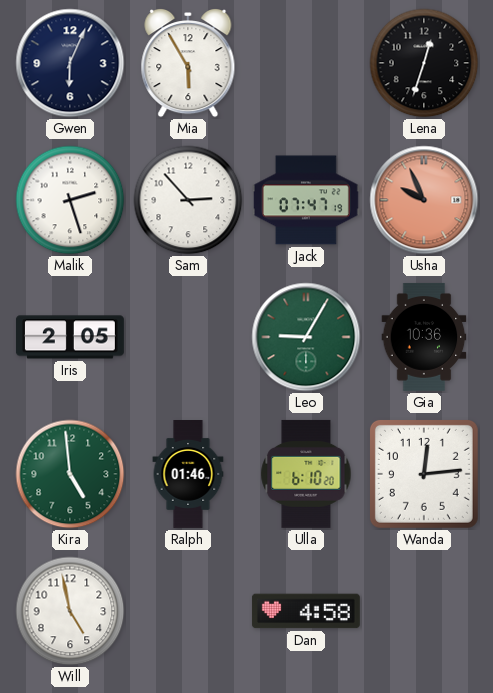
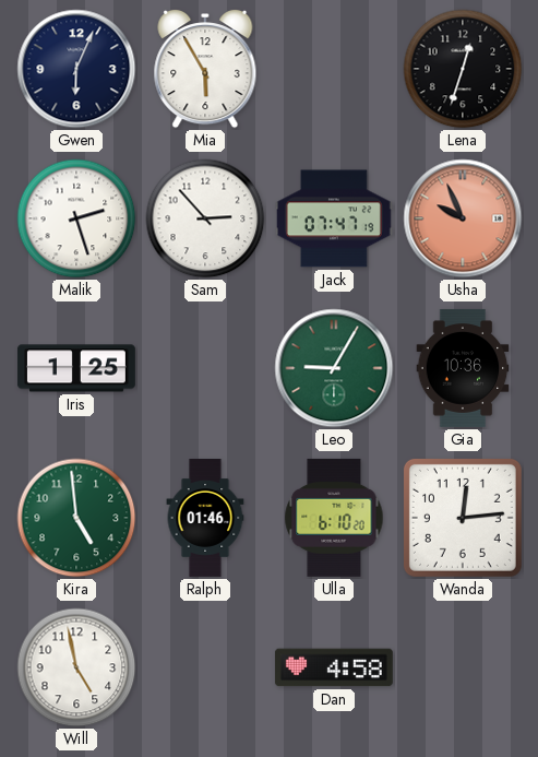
Iris: 2:05 -> 1:25 (76, 368)
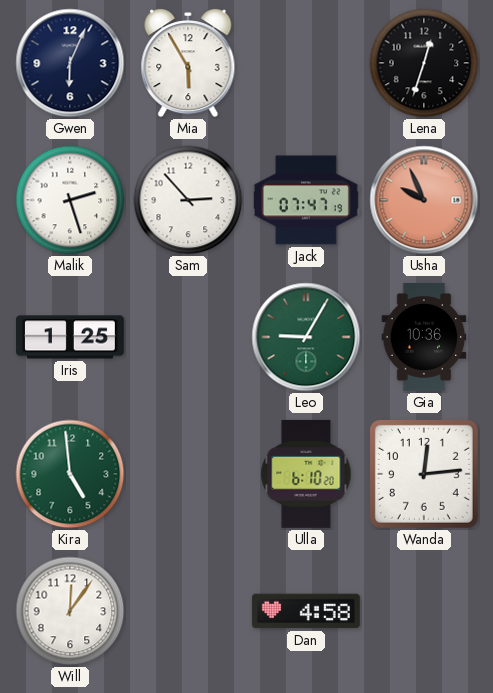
Ralph: 01:46 -> none (205, 519)
Will: 4:58 -> 12:06 (70, 611)
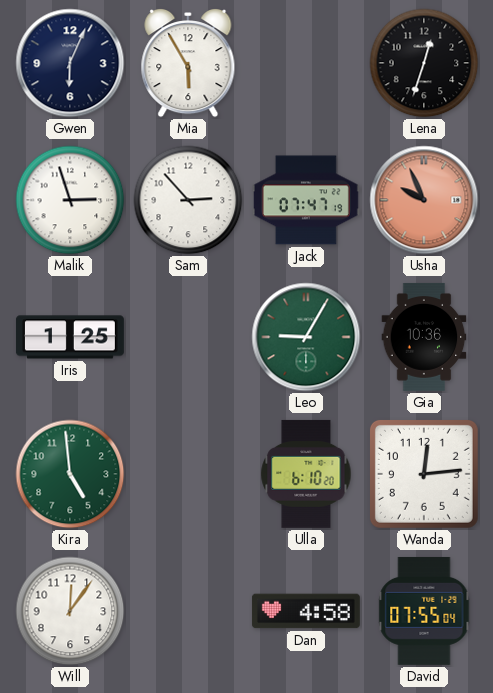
Malik: 2:27 -> 2:57 (70, 200)
David: none -> 07:55 (424, 611)
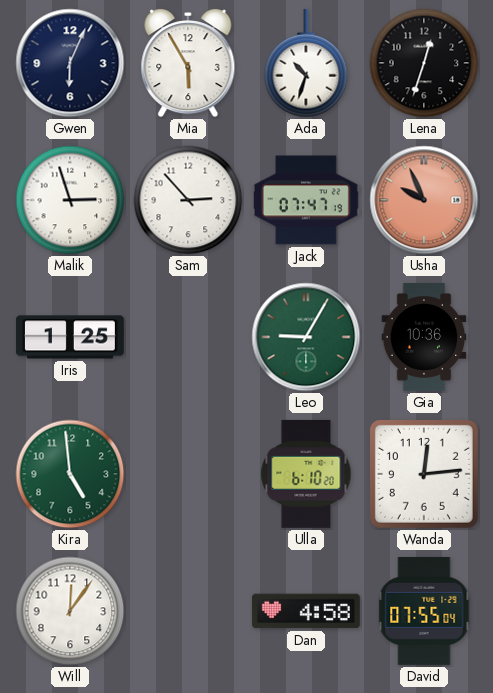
Ada: none -> 10:33 (306, 63)
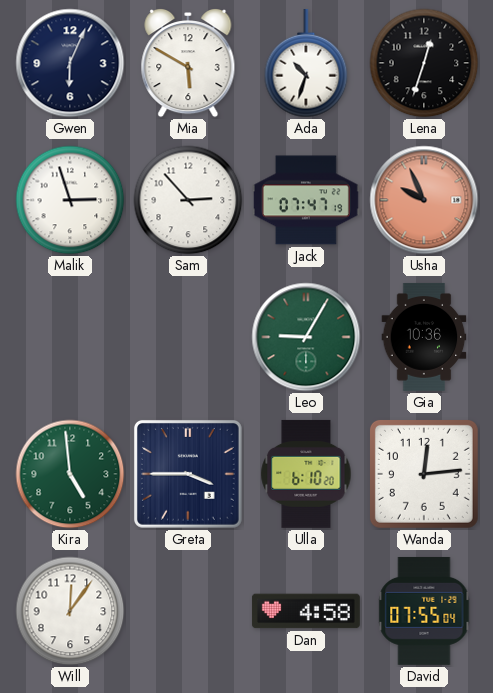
Mia: 5:55 -> 5:50 (188, 64)
Iris: 1:25 -> none (70, 337)
Greta: none -> 3:45 (188, 474)
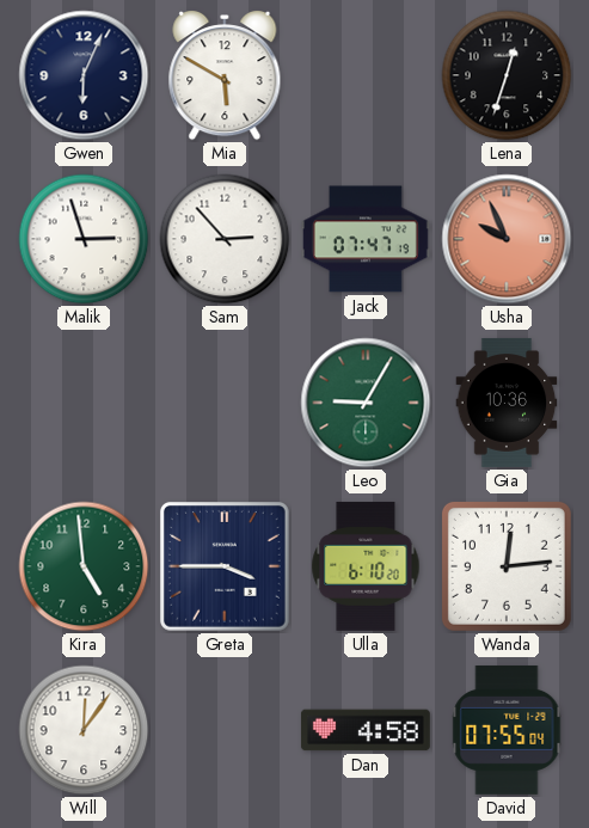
Ada: 10:33 -> none (306, 63)
